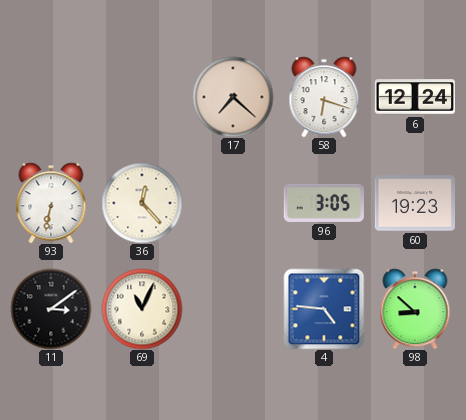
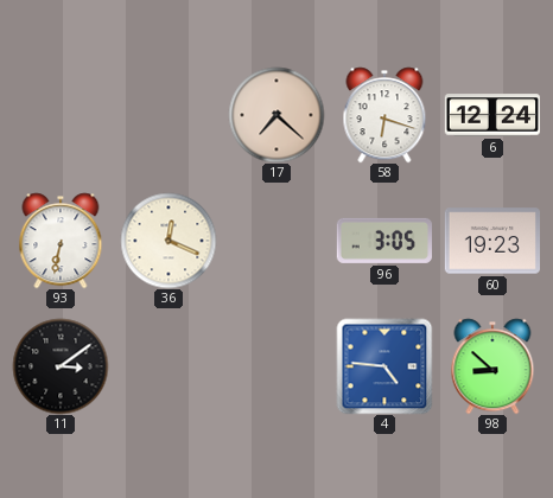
36: 12:23 -> 12:19 (169, 241)
69: 11:04 -> none (142, 309)
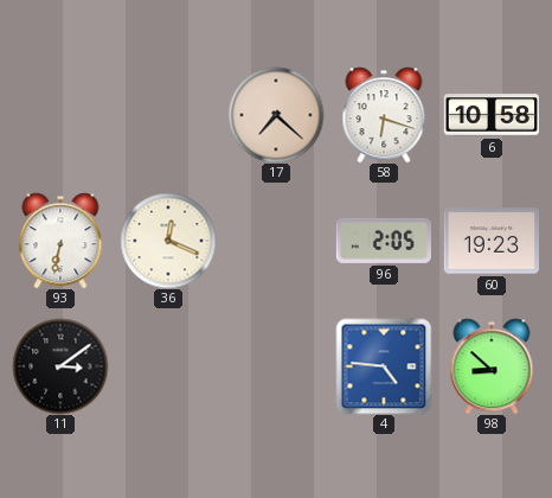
6: 12:24 -> 10:58 (490, 115)
96: 3:05 -> 2:05 (384, 241)
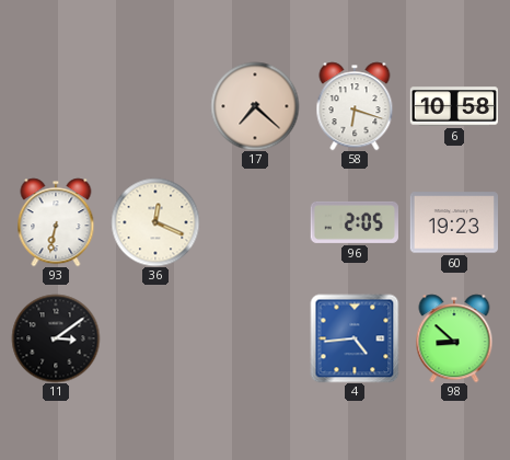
4: 4:46 -> 4:44 (355, 338)
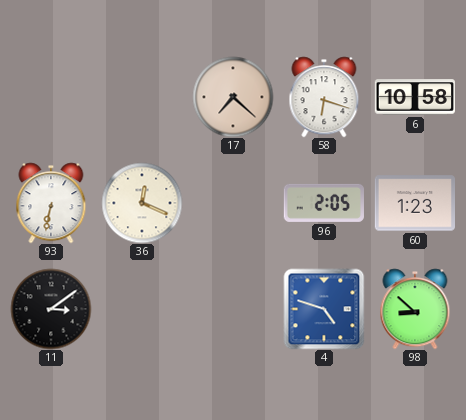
60: 19:23 -> 1:23 (414, 203)
4: 4:44 -> 4:48 (324, 309)
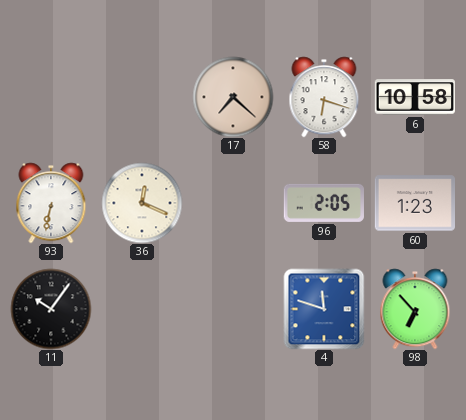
11: 3:09 -> 10:06 (51, 309)
4: 4:48 -> 11:48 (324, 309)
98: 8:52 -> 6:53 (415, 309)
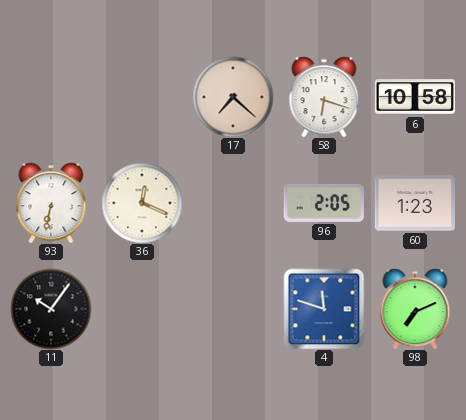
98: 6:53 -> 7:11 (415, 309)
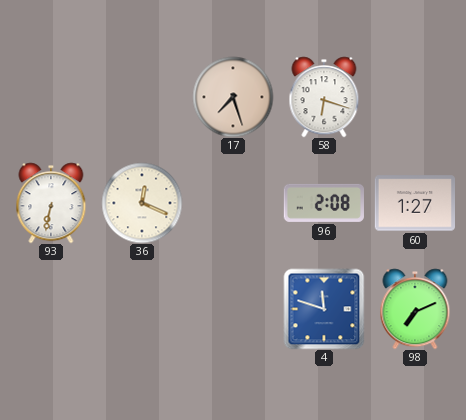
17: 7:22 -> 7:27 (233, 97)
6: 10:58 -> none (414, 97)
96: 2:05 -> 2:08 (324, 203)
60: 1:23 -> 1:27 (414, 203)
11: 10:06 -> none (51, 309)
